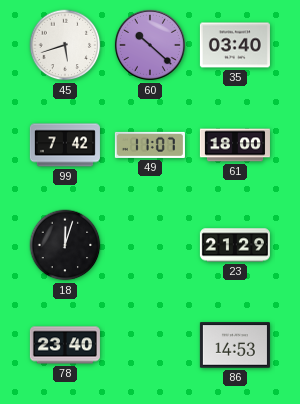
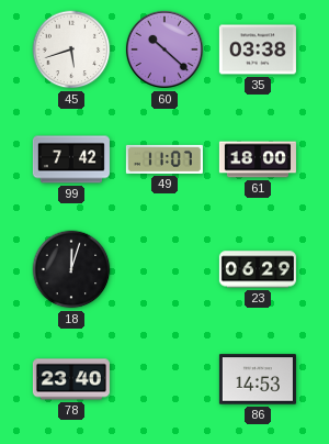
35: 03:40 -> 03:38 (258, 49)
23: 21:29 -> 06:29 (258, 269)
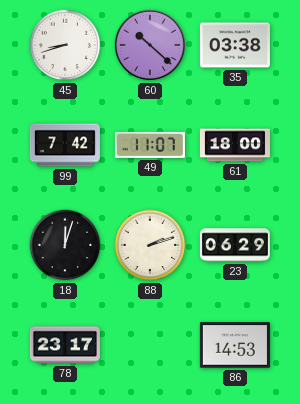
45: 5:42 -> 8:42 (65, 45)
88: none -> 2:12 (150, 245)
78: 23:40 -> 23:17 (65, 345)
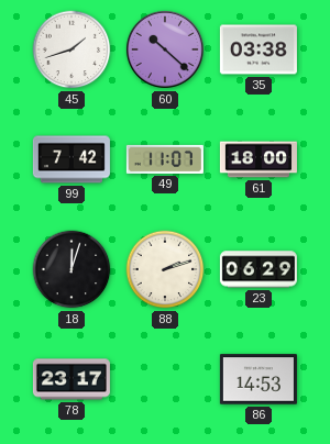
45: 8:42 -> 1:42 (71, 49)
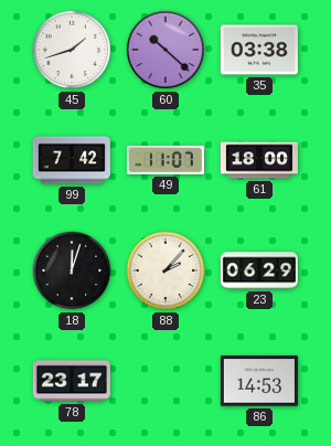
88: 2:12 -> 2:07 (165, 270)
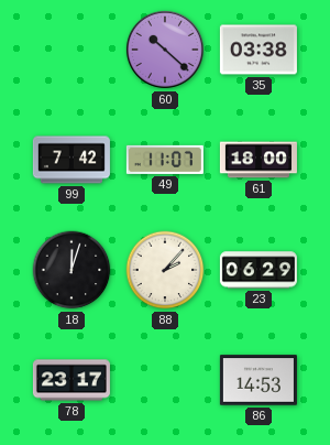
45: 1:42 -> none (72, 50)
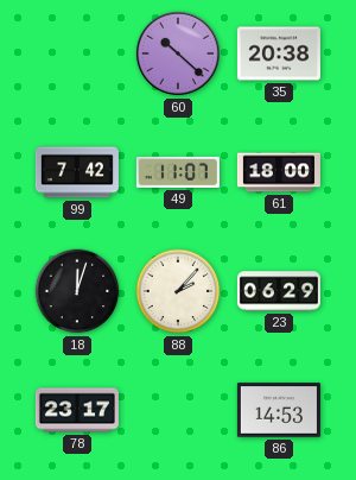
35: 03:38 -> 20:38 (279, 53)
